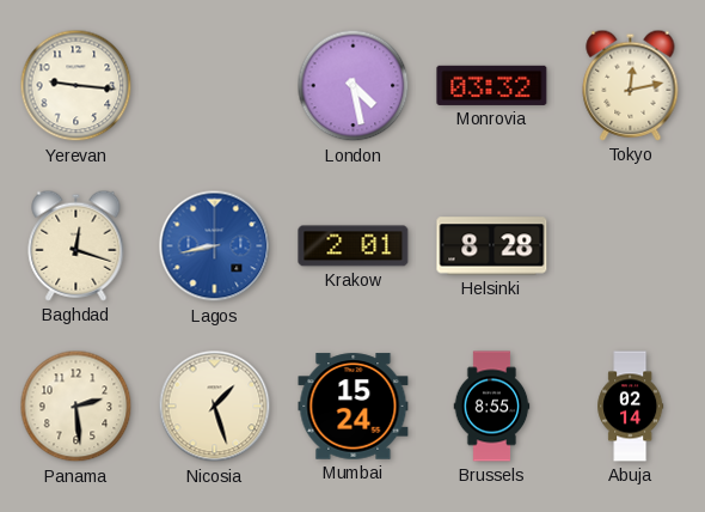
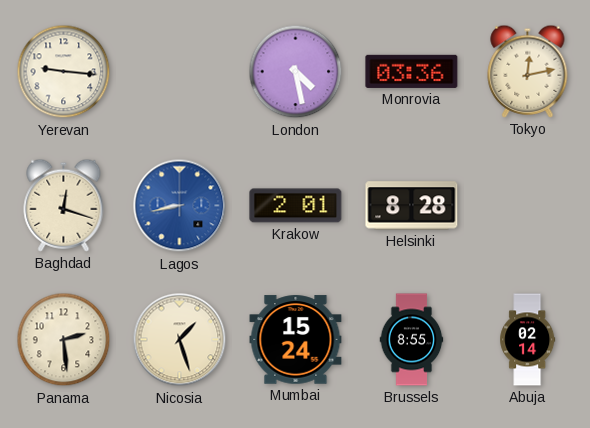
Monrovia: 03:32 -> 03:36 (412, 71)
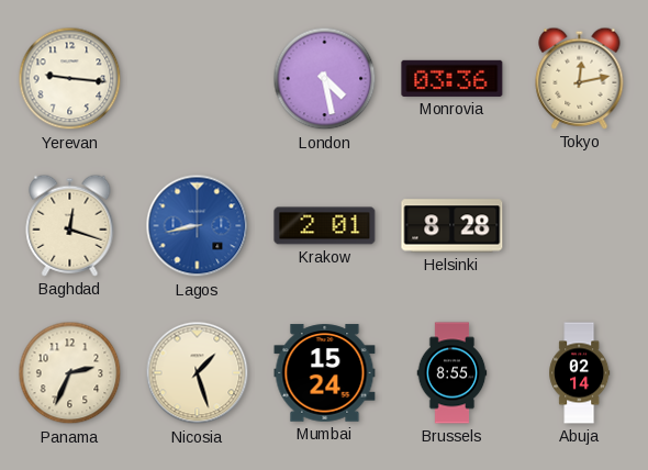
Panama: 2:29 -> 2:34 (70, 373)
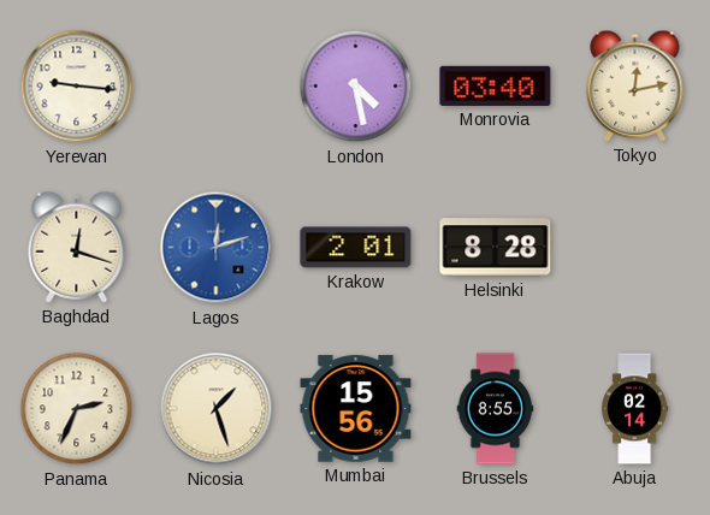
Monrovia: 03:36 -> 03:40 (496, 85)
Lagos: 8:43 -> 12:12 (217, 248)
Mumbai: 15:24 -> 15:56 (356, 409)
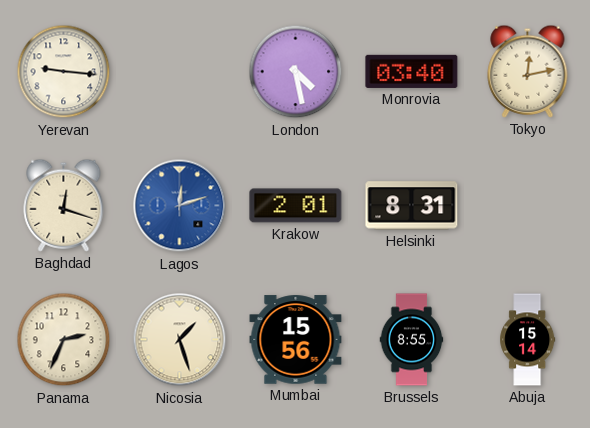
Helsinki: 8:28 -> 8:31 (412, 206)
Abuja: 02:14 -> 15:14 (528, 340)
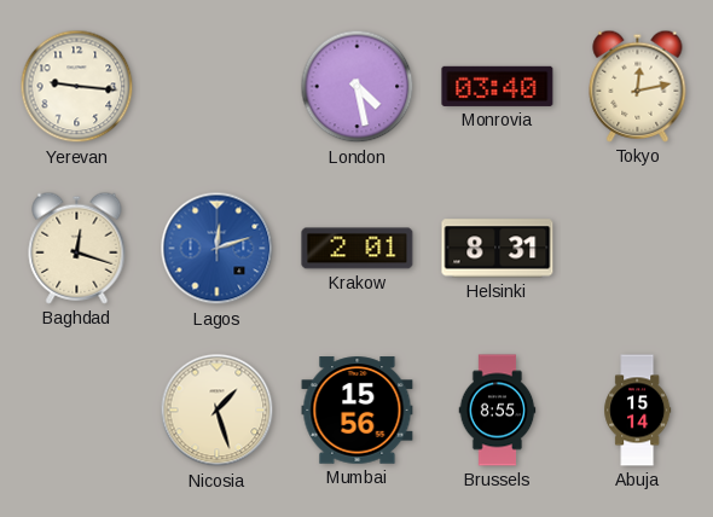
Panama: 2:34 -> none (64, 340)
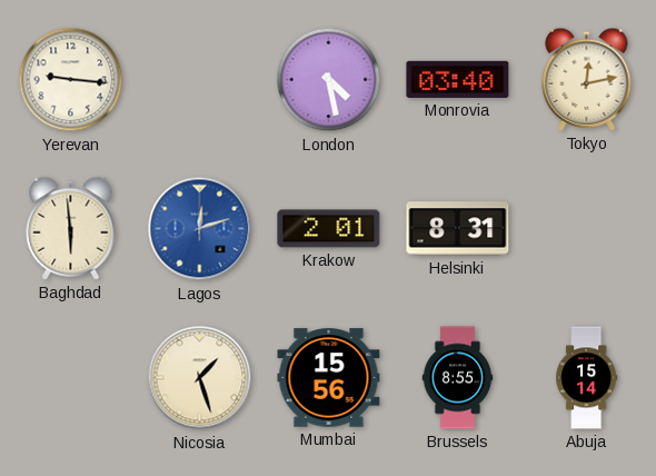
Baghdad: 12:18 -> 5:59 (71, 228)
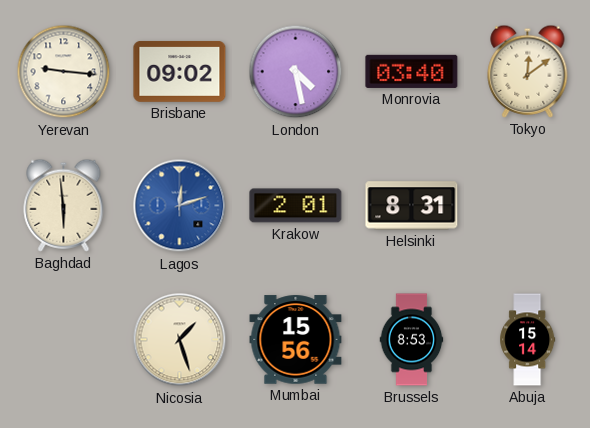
Brisbane: none -> 09:02 (180, 71)
Tokyo: 12:13 -> 12:09 (528, 71)
Brussels: 8:55 -> 8:53 (412, 340)
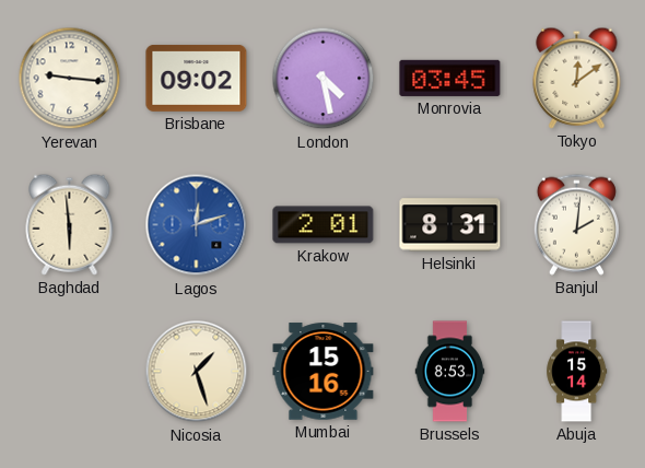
Monrovia: 03:40 -> 03:45 (450, 78)
Banjul: none -> 2:01 (576, 224)
Mumbai: 15:56 -> 15:16 (324, 372)
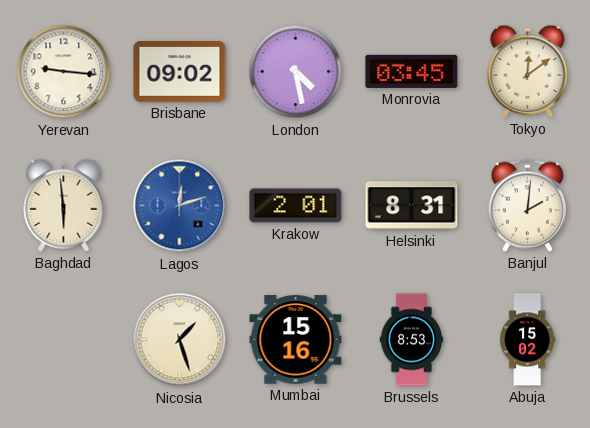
Abuja: 15:14 -> 15:02 (528, 340)
